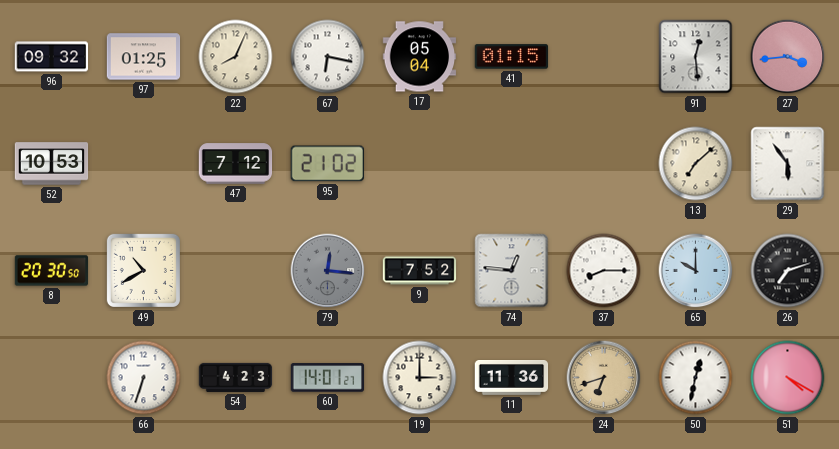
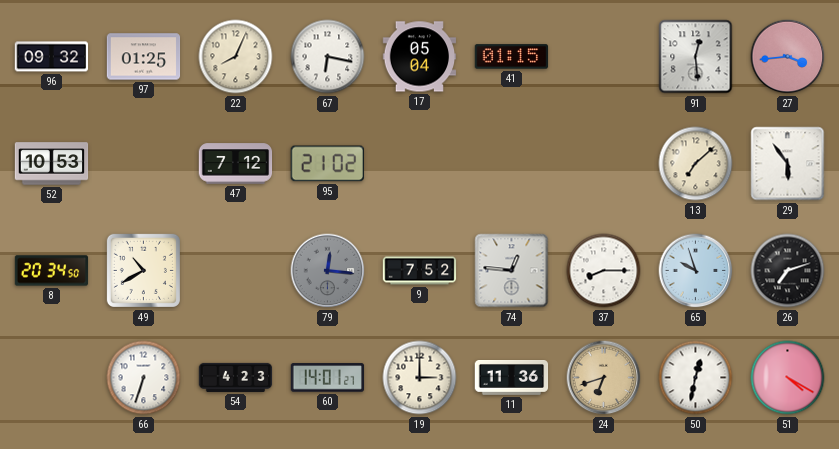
8: 20:30 -> 20:34 (52, 271)
65: 10:00 -> 9:57 (696, 271)
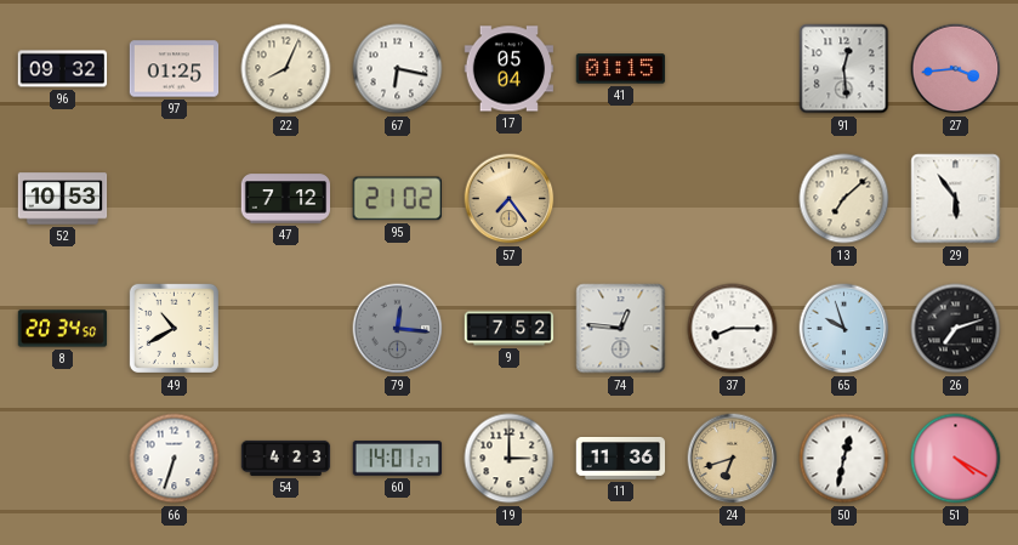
57: none -> 7:24 (510, 199)
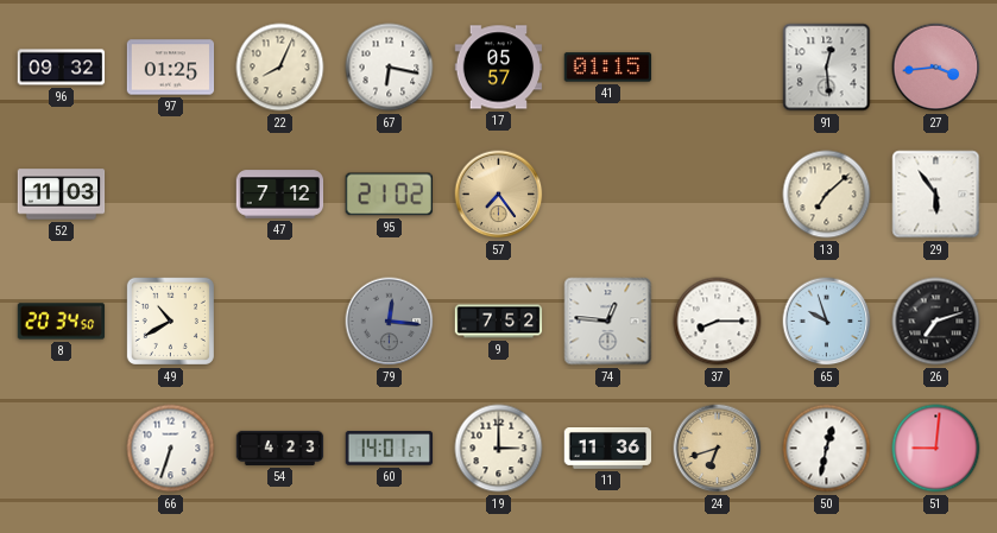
17: 05:04 -> 05:57 (499, 68)
52: 10:53 -> 11:03 (62, 195)
51: 4:20 -> 9:01 (936, 449)
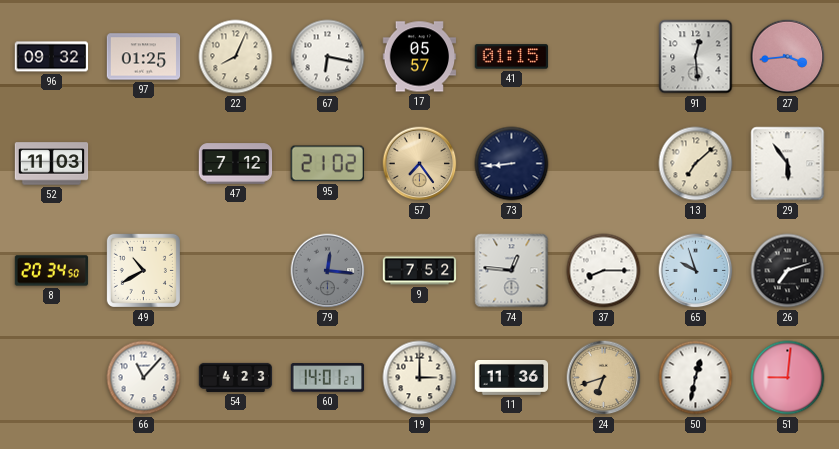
73: none -> 8:44 (512, 164)
66: 6:33 -> 11:07 (144, 378)
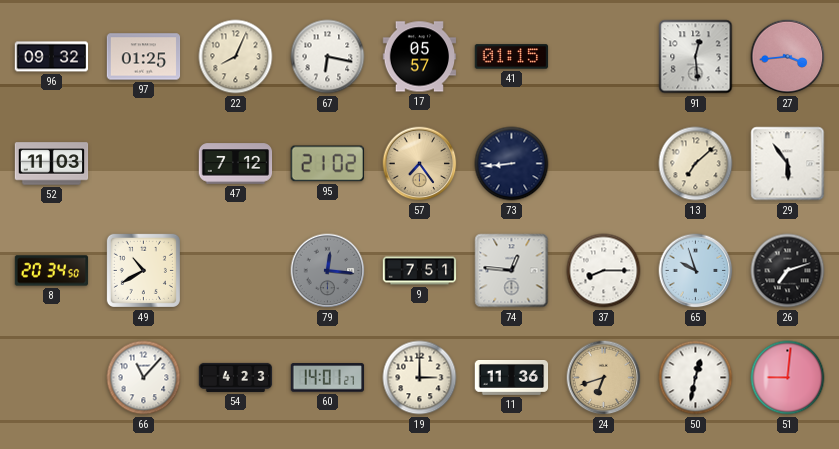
9: 7:52 -> 7:51 (420, 271)
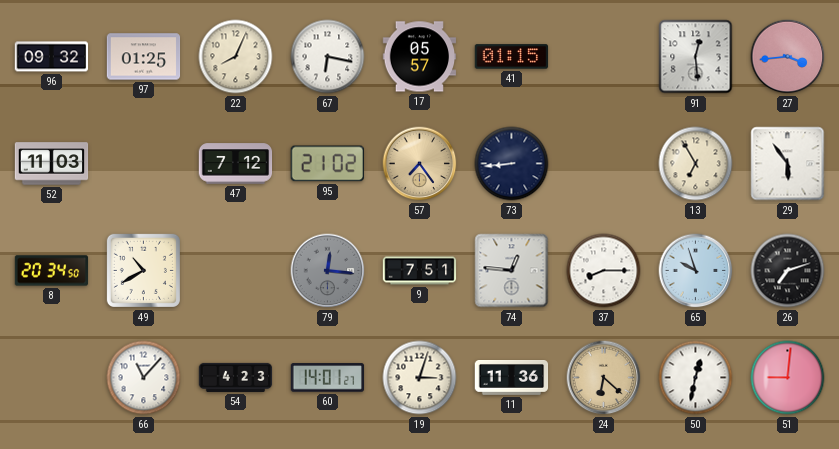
13: 7:08 -> 6:55 (696, 164)
19: 3:00 -> 3:03 (420, 378)
24: 6:42 -> 6:22 (604, 378)
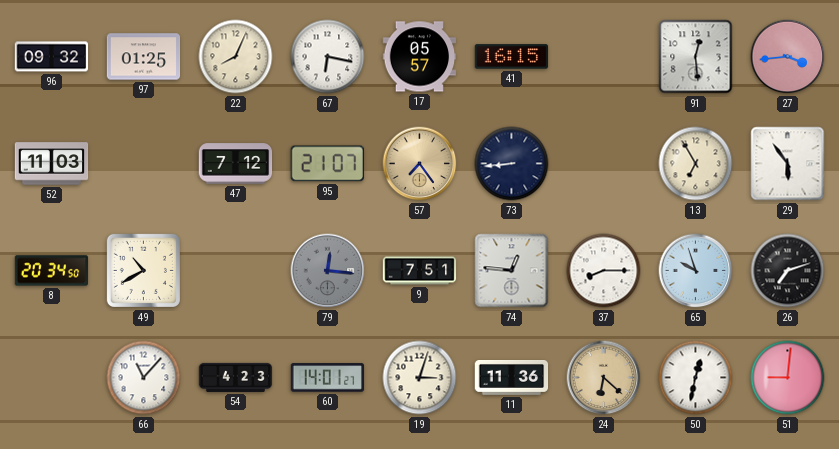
41: 01:15 -> 16:15 (512, 57)
95: 21:02 -> 21:07 (327, 164)
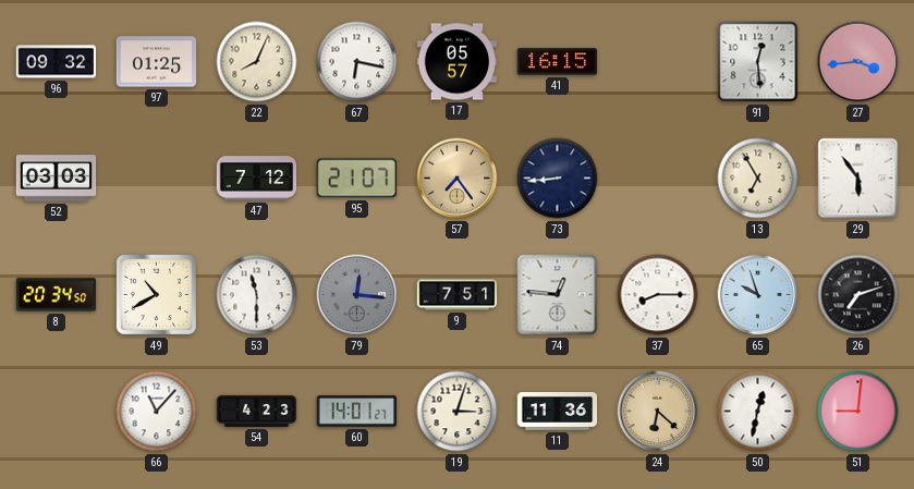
52: 11:03 -> 03:03 (57, 179)
53: none -> 11:30 (257, 295)
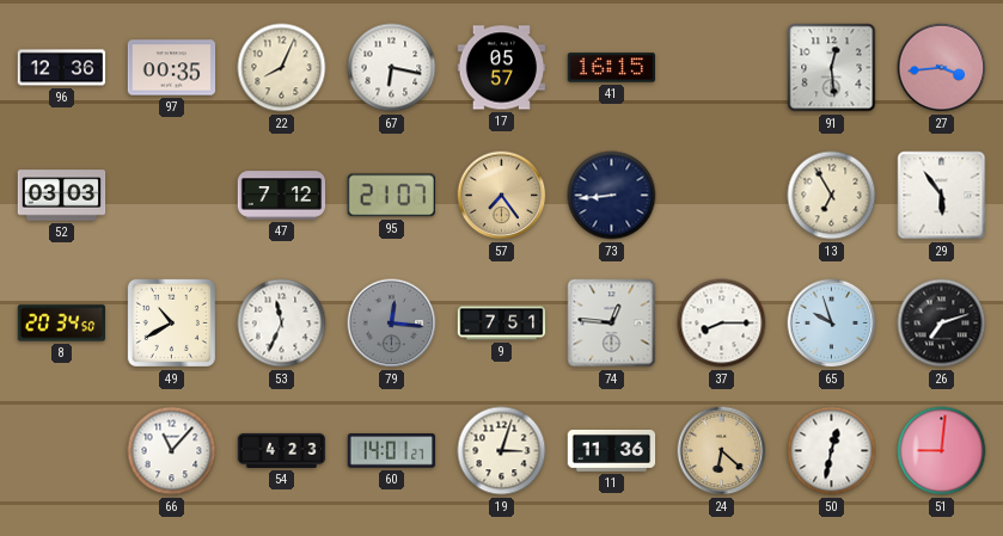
96: 09:32 -> 12:36 (62, 68)
97: 01:25 -> 00:35 (172, 68)
53: 11:30 -> 11:34 (282, 324)
